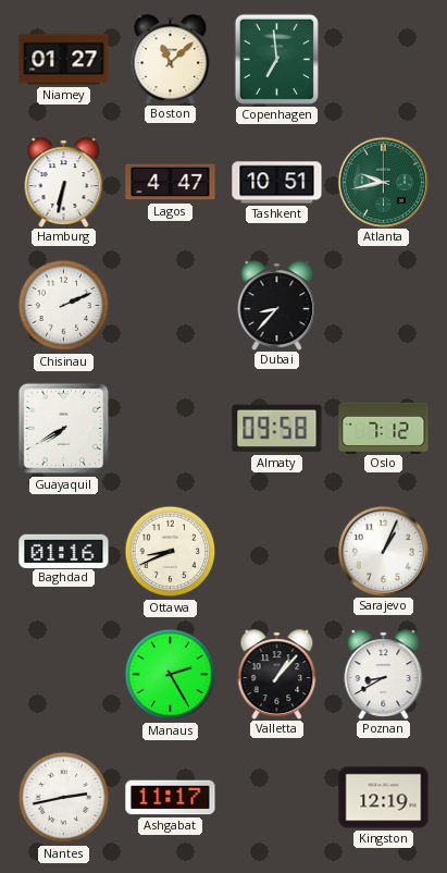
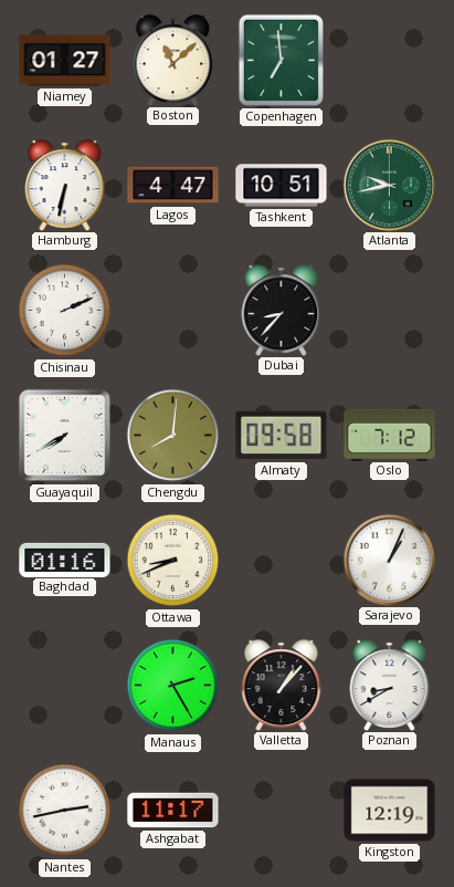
Chengdu: none -> 8:01 (173, 436)
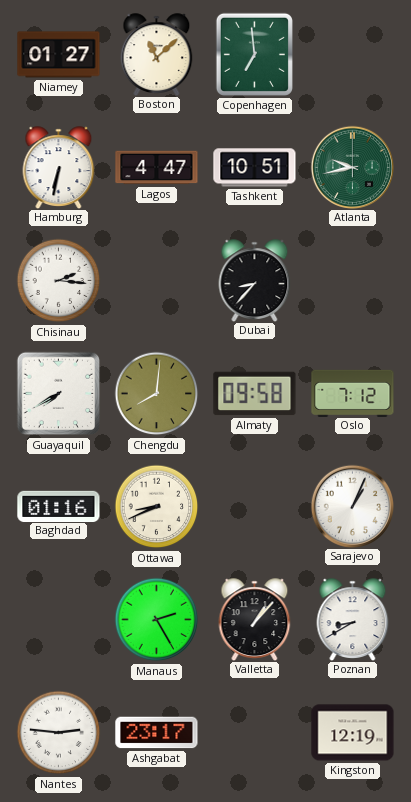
Chisinau: 2:11 -> 2:16 (59, 281)
Nantes: 2:43 -> 2:46 (59, 733)
Ashgabat: 11:17 -> 23:17 (157, 733)
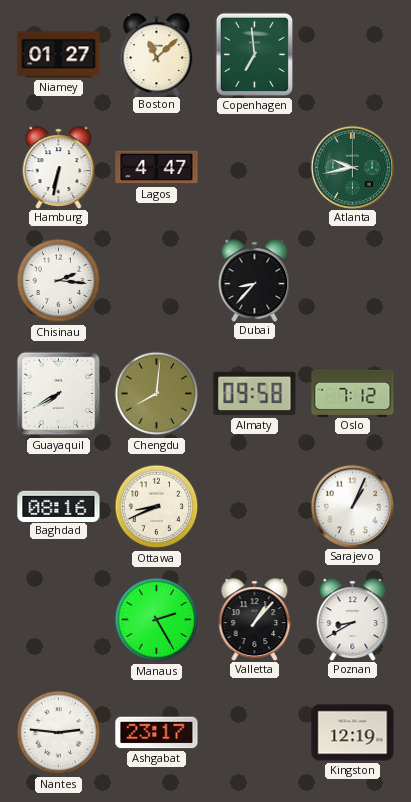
Tashkent: 10:51 -> none (255, 168)
Baghdad: 01:16 -> 08:16 (59, 506)
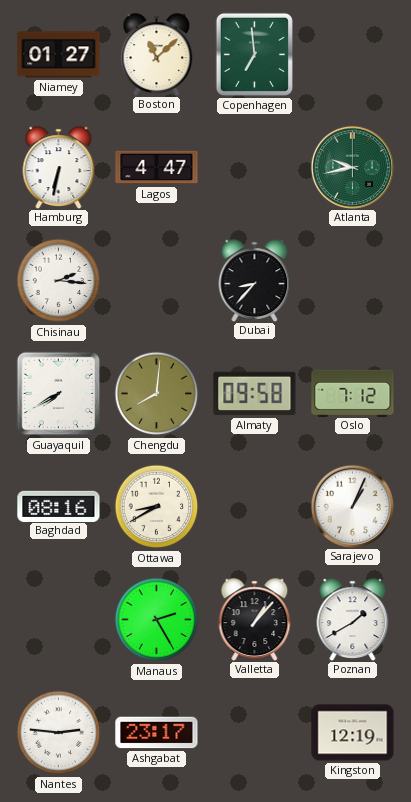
Ottawa: 8:41 -> 8:40 (157, 507)
Poznan: 8:40 -> 1:40 (353, 619)
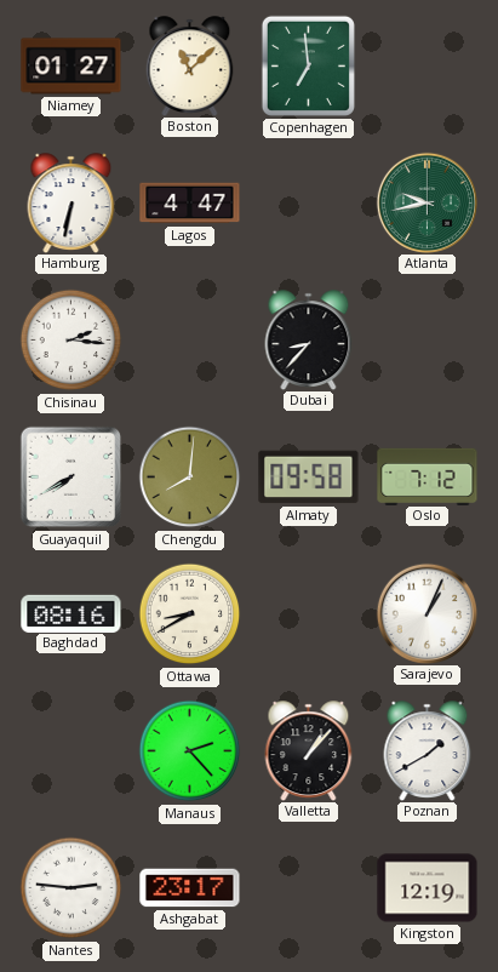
Manaus: 2:25 -> 2:23 (190, 751)
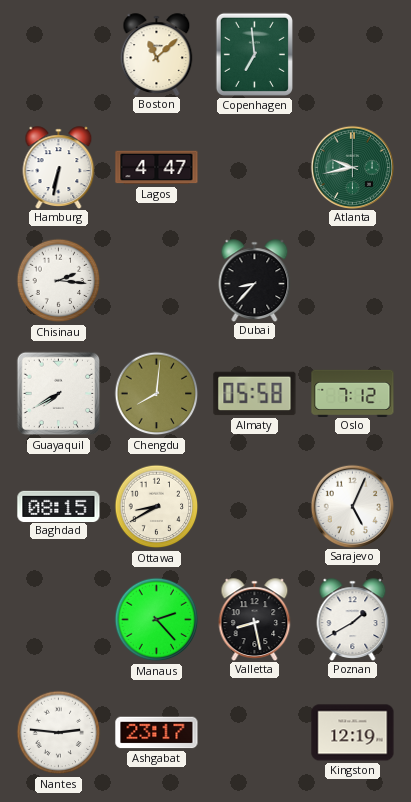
Niamey: 01:27 -> none (71, 67)
Almaty: 09:58 -> 05:58 (255, 394)
Baghdad: 08:16 -> 08:15 (59, 506)
Sarajevo: 1:04 -> 5:04 (352, 506)
Valletta: 1:07 -> 8:28 (255, 619)
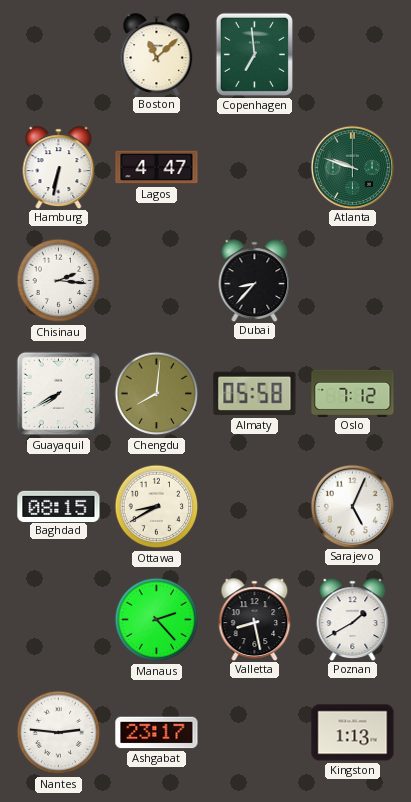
Atlanta: 9:43 -> 9:48 (352, 167)
Kingston: 12:19 -> 1:13 (353, 733)
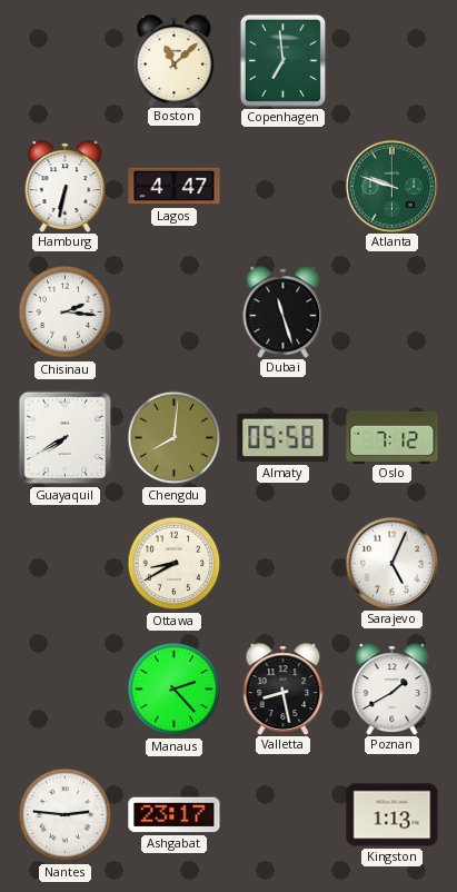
Dubai: 8:37 -> 11:27 (284, 311)
Baghdad: 08:15 -> none (59, 506)
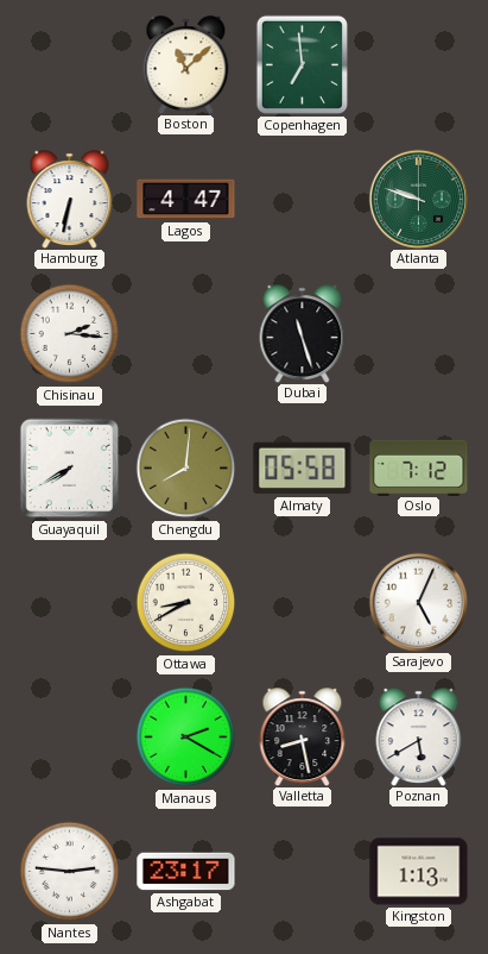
Manaus: 2:23 -> 2:20 (186, 738)
Poznan: 1:40 -> 5:40 (419, 736)
